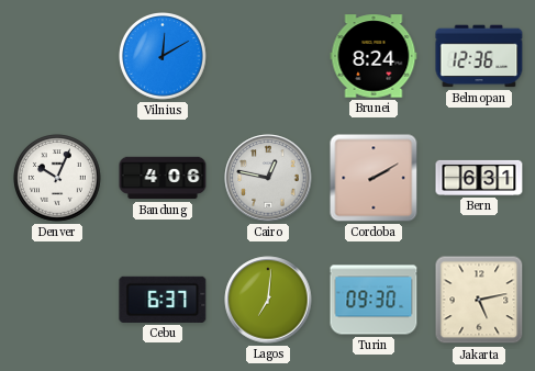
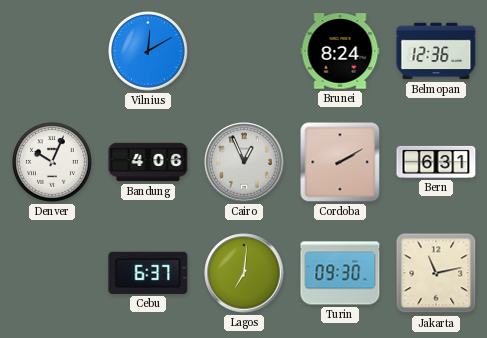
Cairo: 12:47 -> 12:56 (244, 162)
Jakarta: 5:13 -> 11:13 (436, 273)
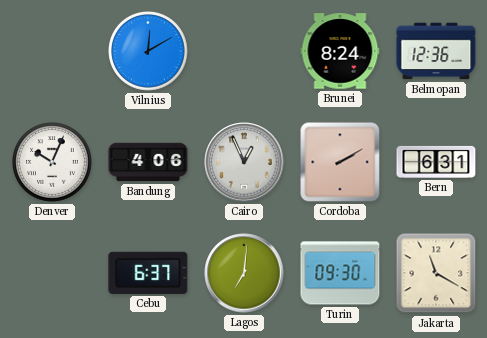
Jakarta: 11:13 -> 11:20 (436, 273)
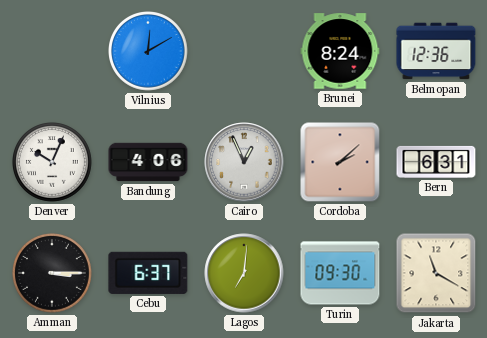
Cordoba: 2:10 -> 2:08 (340, 162)
Amman: none -> 3:15 (53, 274)
